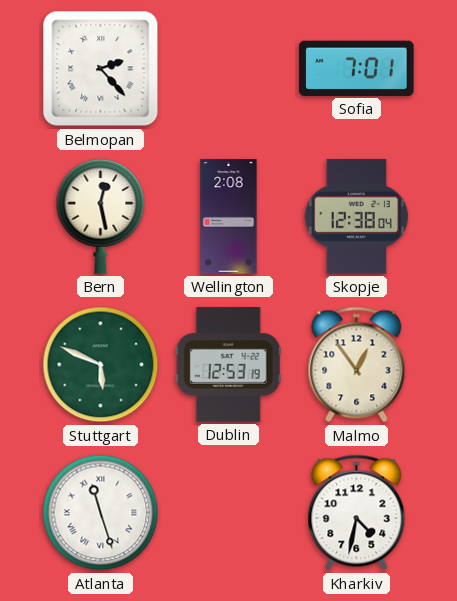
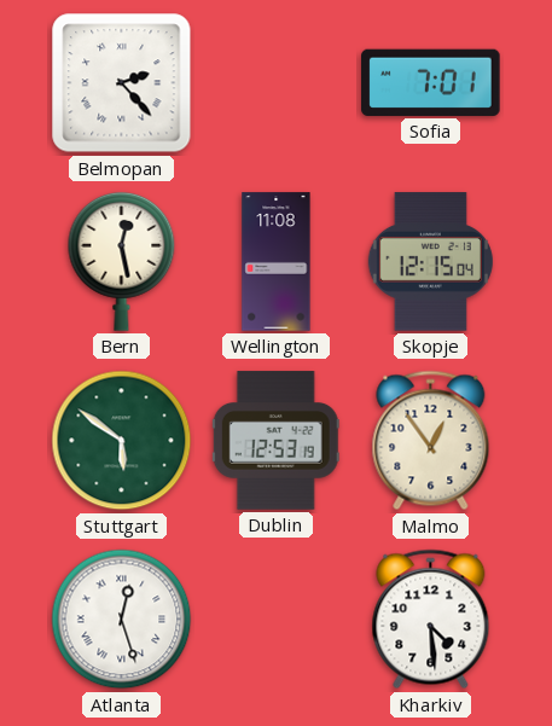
Wellington: 2:08 -> 11:08 (277, 262)
Skopje: 12:38 -> 12:15 (430, 262)
Stuttgart: 5:49 -> 5:51 (122, 441)
Atlanta: 11:27 -> 12:27 (122, 620)
Kharkiv: 4:32 -> 4:29 (431, 620)
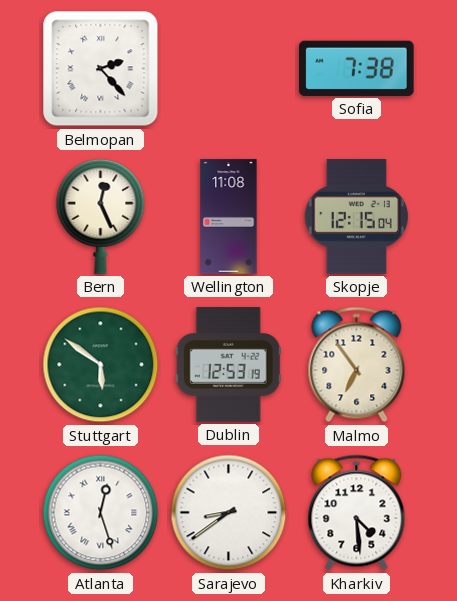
Sofia: 7:01 -> 7:38 (357, 68)
Bern: 12:28 -> 12:26 (101, 216)
Malmo: 12:54 -> 6:54 (357, 365)
Sarajevo: none -> 8:39 (229, 513)
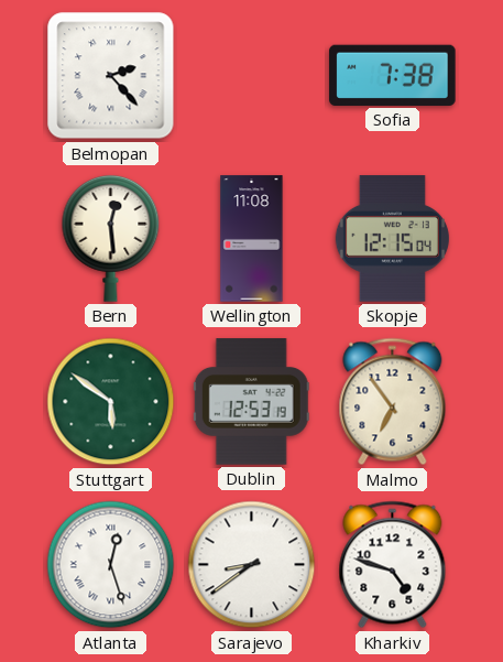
Bern: 12:26 -> 12:29 (111, 238)
Kharkiv: 4:29 -> 4:48 (393, 565)
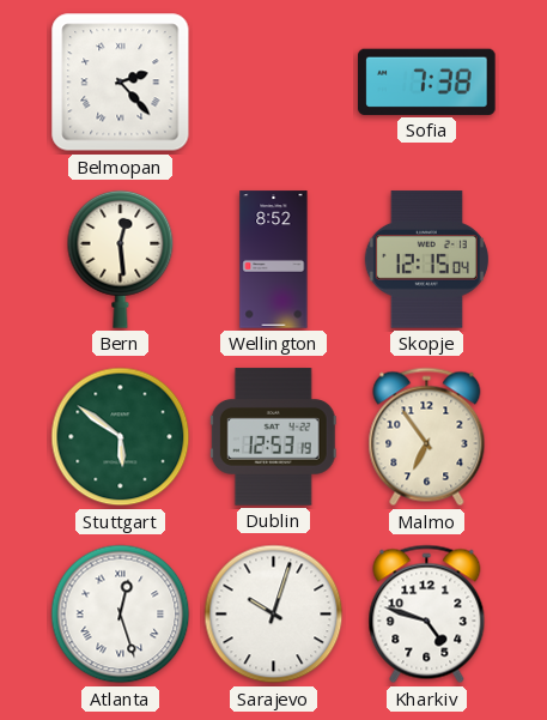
Wellington: 11:08 -> 8:52 (274, 260)
Sarajevo: 8:39 -> 10:03 (274, 615)
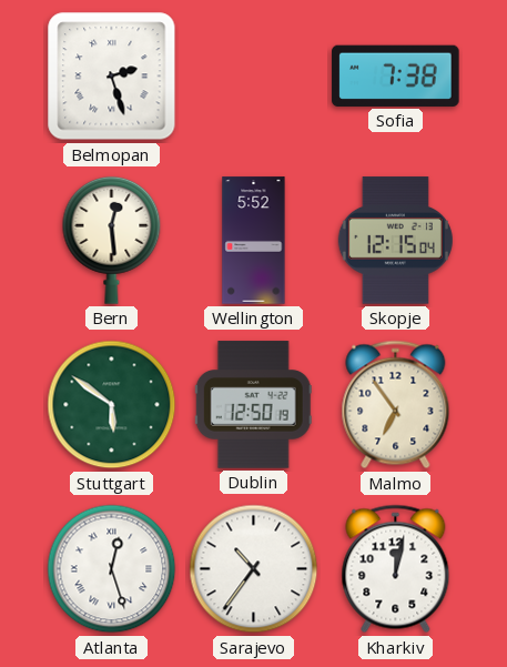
Belmopan: 2:23 -> 2:27 (112, 77)
Wellington: 8:52 -> 5:52 (254, 241)
Dublin: 12:53 -> 12:50 (253, 405)
Sarajevo: 10:03 -> 10:36 (254, 569)
Kharkiv: 4:48 -> 12:02 (396, 569)
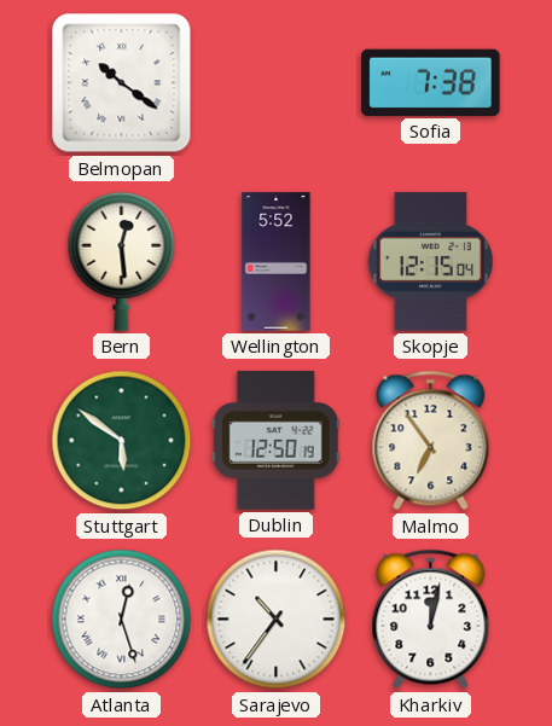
Belmopan: 2:27 -> 10:21 (122, 83)
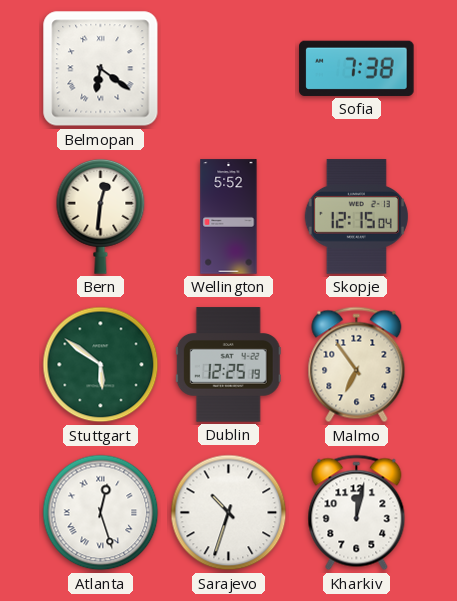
Belmopan: 10:21 -> 6:21 (101, 69)
Bern: 12:29 -> 12:31 (101, 216)
Dublin: 12:50 -> 12:25 (228, 365)
Sarajevo: 10:36 -> 10:33 (229, 513)
